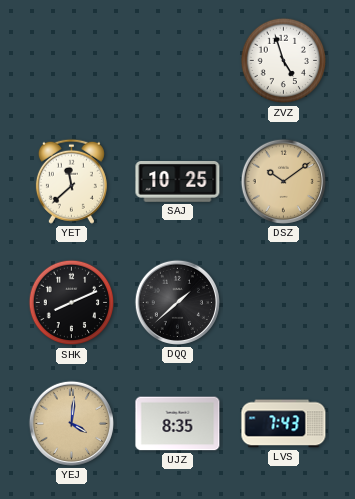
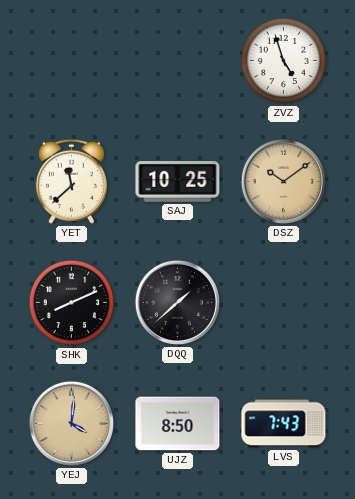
UJZ: 8:35 -> 8:50 (178, 424)
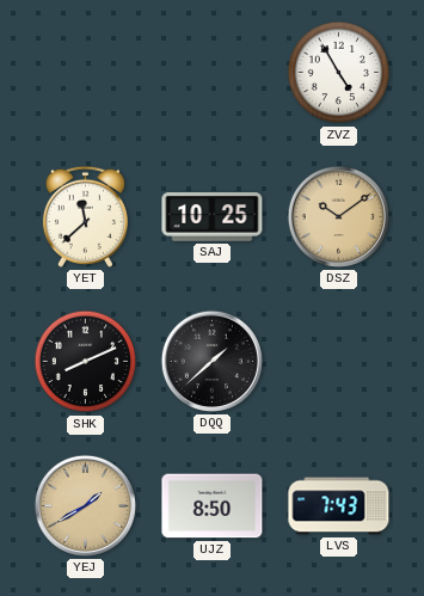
ZVZ: 4:57 -> 4:55 (339, 73)
YEJ: 4:01 -> 1:40 (85, 505)
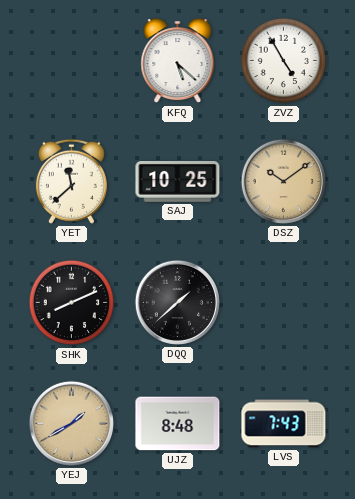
KFQ: none -> 5:22 (178, 61)
UJZ: 8:50 -> 8:48 (178, 424)
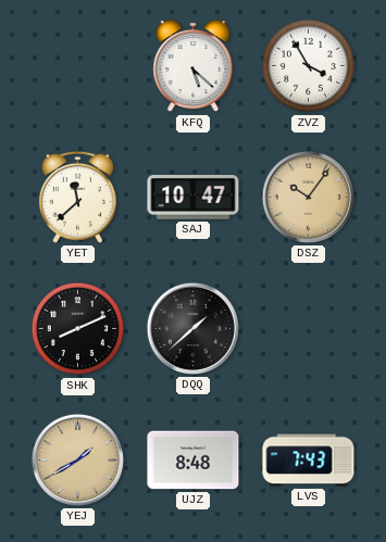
ZVZ: 4:55 -> 3:55 (309, 66)
SAJ: 10:25 -> 10:47 (194, 198)
DSZ: 10:09 -> 10:06 (308, 197)
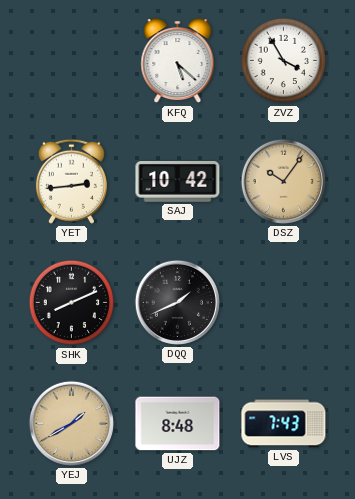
YET: 11:38 -> 2:44 (71, 181)
SAJ: 10:47 -> 10:42 (178, 182)
DQQ: 1:38 -> 1:41 (177, 302)
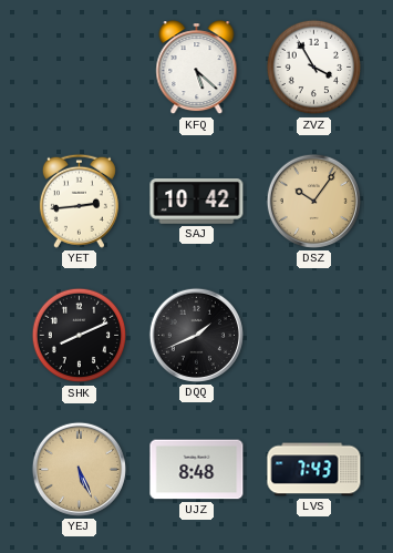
YEJ: 1:40 -> 5:26 (79, 469)
